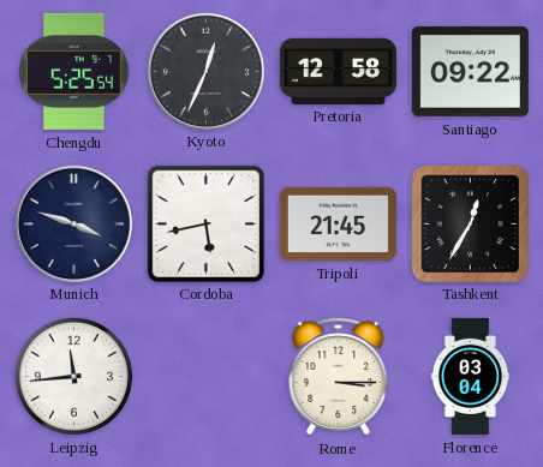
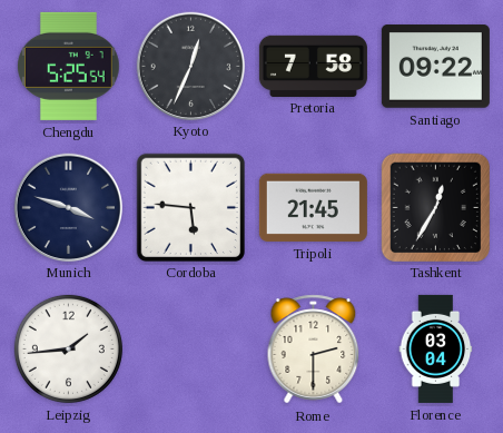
Pretoria: 12:58 -> 7:58 (313, 66)
Cordoba: 5:43 -> 5:46 (190, 207)
Leipzig: 11:44 -> 1:44 (68, 348)
Rome: 3:15 -> 2:30 (314, 350)
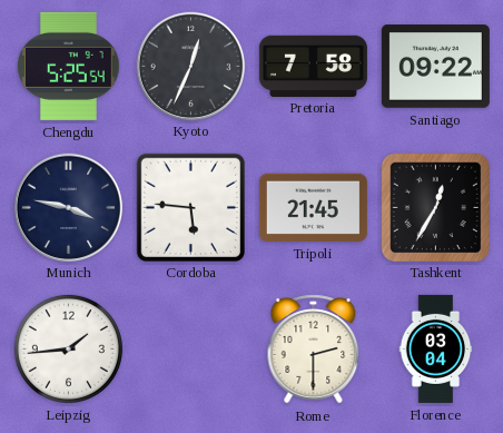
Munich: 3:48 -> 3:47 (68, 207)
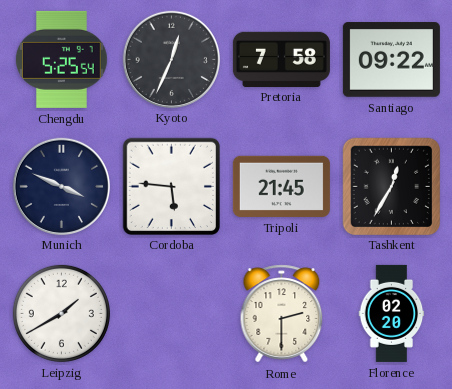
Munich: 3:47 -> 3:49 (61, 186)
Leipzig: 1:44 -> 1:40 (61, 313)
Florence: 03:04 -> 02:20 (392, 313)
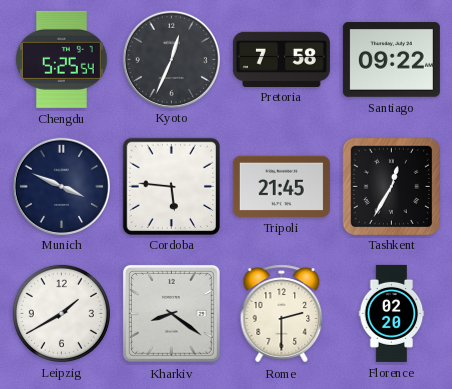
Kharkiv: none -> 8:21 (171, 313)
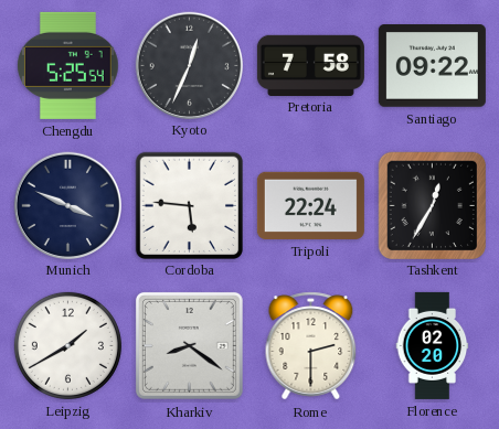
Tripoli: 21:45 -> 22:24 (310, 205)
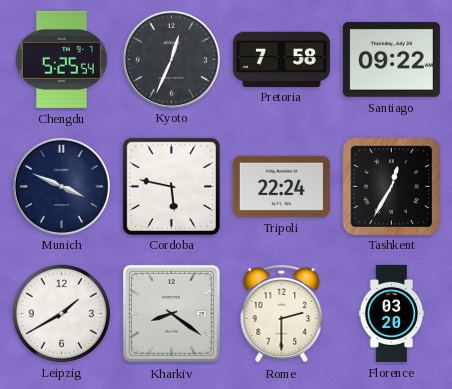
Cordoba: 5:46 -> 5:47 (171, 186)
Florence: 02:20 -> 03:20 (392, 313)
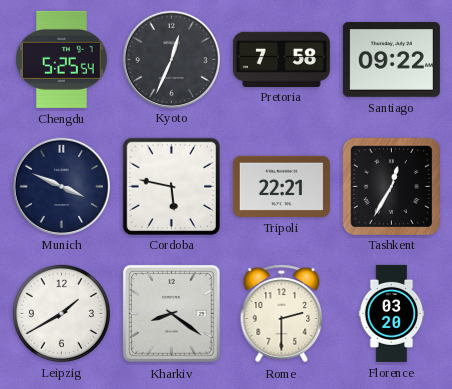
Tripoli: 22:24 -> 22:21 (281, 186)
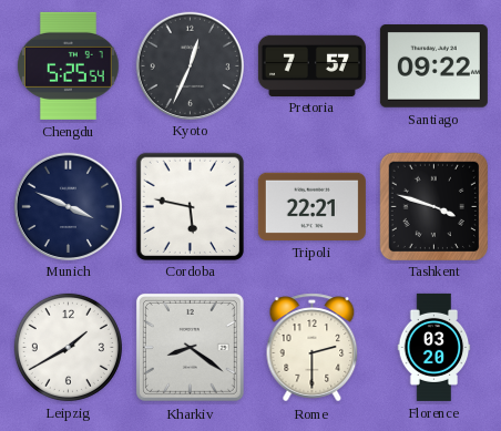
Pretoria: 7:58 -> 7:57 (311, 65)
Tashkent: 12:35 -> 3:48 (433, 206)
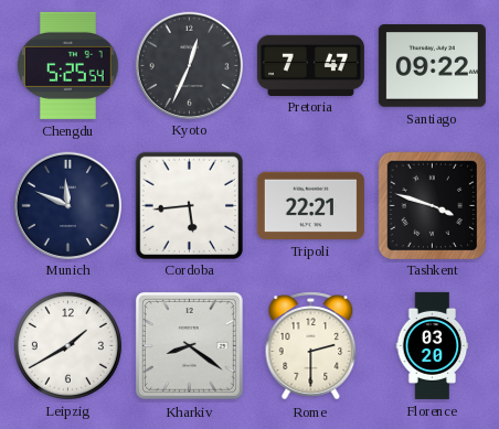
Pretoria: 7:57 -> 7:47 (310, 65)
Munich: 3:49 -> 11:49 (67, 205)
Cordoba: 5:47 -> 5:44 (189, 205)
